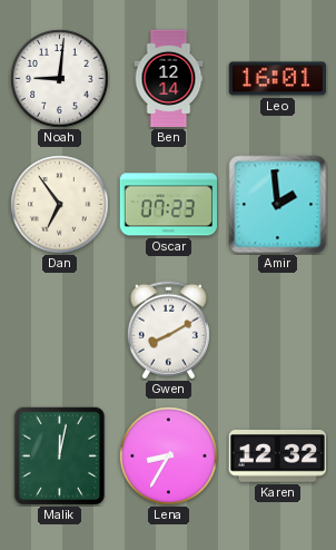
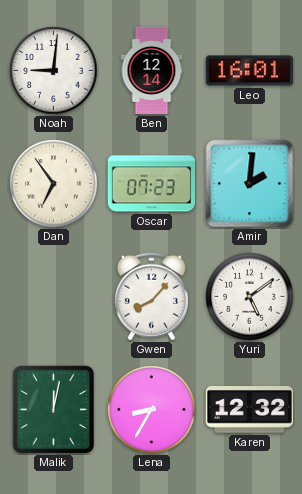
Amir: 1:59 -> 2:01 (250, 184)
Gwen: 8:10 -> 8:07 (151, 297)
Yuri: none -> 5:09 (250, 297)
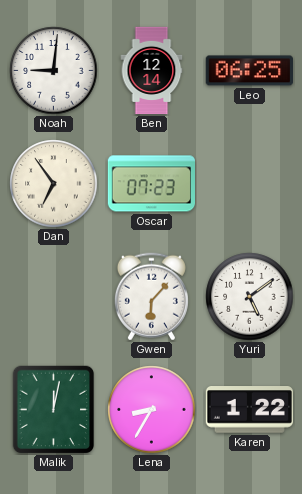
Leo: 16:01 -> 06:25 (249, 71)
Amir: 2:01 -> none (250, 184)
Gwen: 8:07 -> 6:07 (151, 297)
Karen: 12:32 -> 1:22 (249, 410)
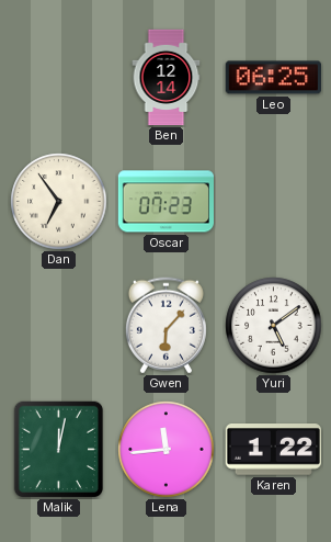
Noah: 9:01 -> none (54, 71)
Lena: 8:35 -> 11:44 (167, 450)
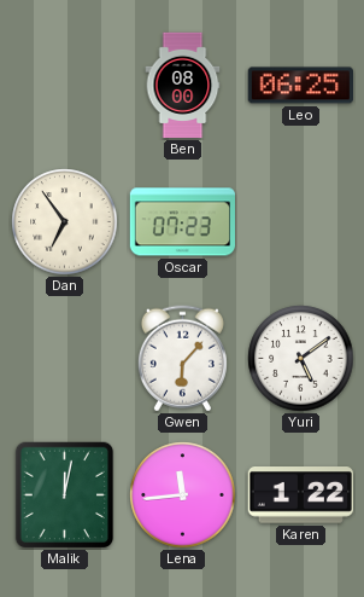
Ben: 12:14 -> 08:00 (183, 86)
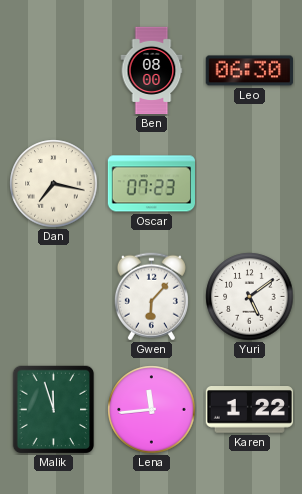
Leo: 06:25 -> 06:30 (249, 71)
Dan: 6:54 -> 7:17 (54, 184)
Malik: 12:02 -> 11:57 (54, 410)
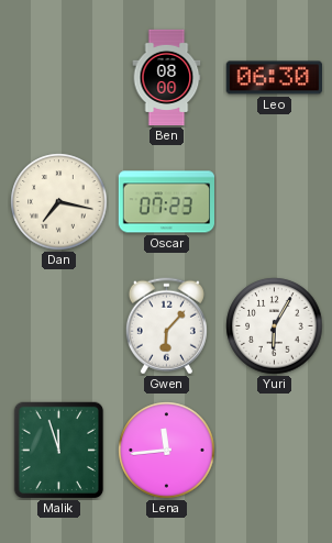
Yuri: 5:09 -> 6:05 (275, 326)
Karen: 1:22 -> none (249, 410)
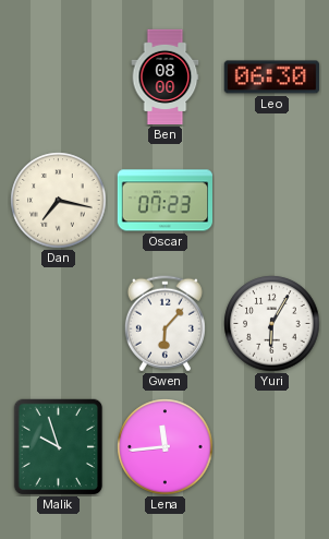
Malik: 11:57 -> 9:57 (59, 447)
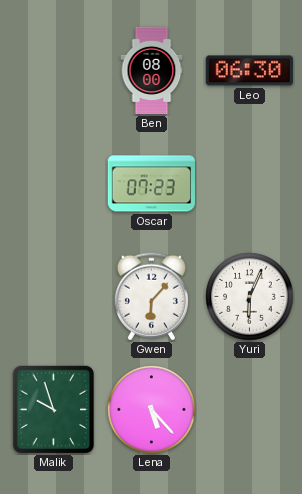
Dan: 7:17 -> none (59, 201)
Yuri: 6:05 -> 6:04 (250, 297)
Lena: 11:44 -> 5:23 (152, 410)
